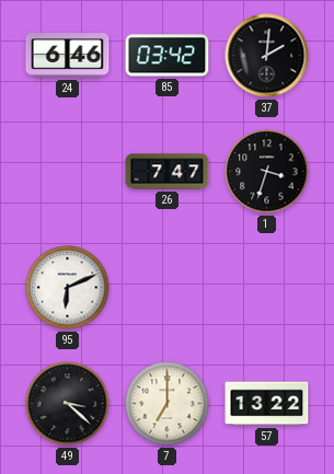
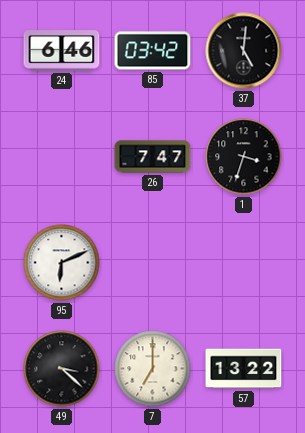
37: 2:01 -> 5:01 (244, 51)
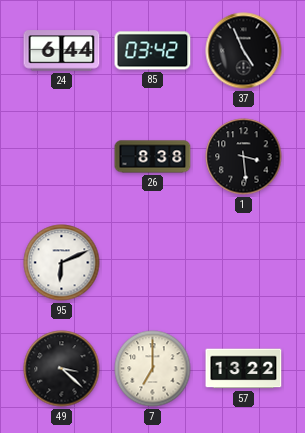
24: 6:46 -> 6:44 (62, 51)
37: 5:01 -> 4:56 (244, 51)
26: 7:47 -> 8:38 (153, 157)
1: 3:33 -> 3:29 (244, 157)
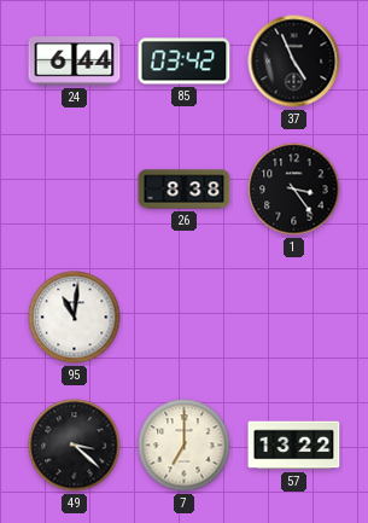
1: 3:29 -> 3:24 (294, 190)
95: 6:11 -> 11:01 (75, 318)
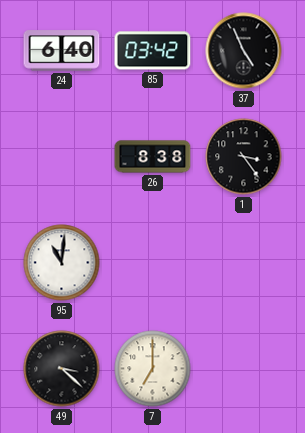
24: 6:44 -> 6:40 (62, 51)
57: 13:22 -> none (294, 446)
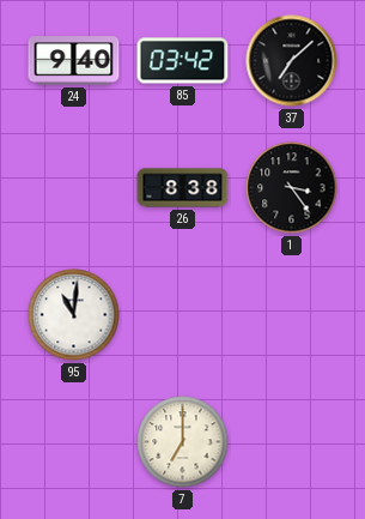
24: 6:40 -> 9:40 (74, 61)
37: 4:56 -> 7:08 (292, 61)
49: 3:22 -> none (62, 369)
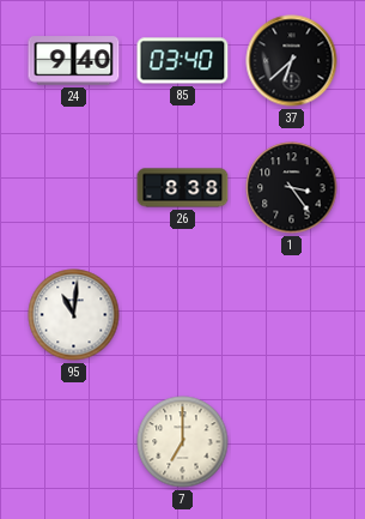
85: 03:42 -> 03:40 (183, 61)
37: 7:08 -> 6:38 (292, 61)
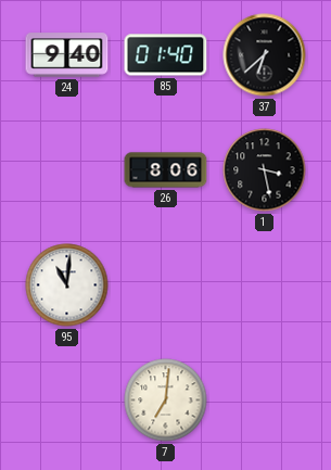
85: 03:40 -> 01:40 (166, 55)
26: 8:38 -> 8:06 (166, 170)
1: 3:24 -> 3:28 (265, 170)
7: 7:00 -> 7:01 (166, 401)
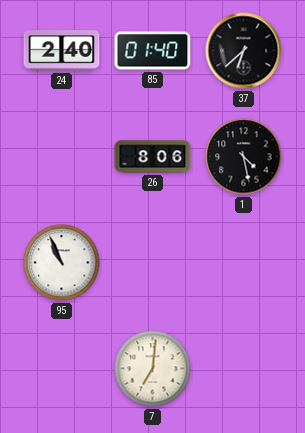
24: 9:40 -> 2:40 (62, 51)
1: 3:28 -> 4:28 (244, 157)
95: 11:01 -> 10:56 (62, 263)
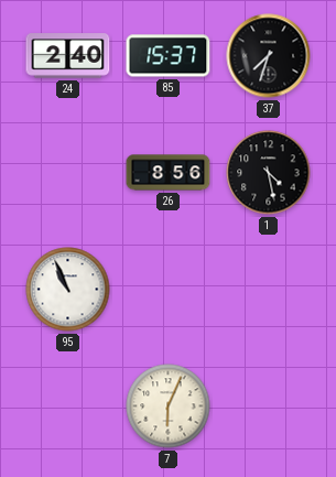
85: 01:40 -> 15:37 (169, 56)
37: 6:38 -> 7:33 (269, 56)
26: 8:06 -> 8:56 (169, 173)
7: 7:01 -> 6:04 (169, 406)
